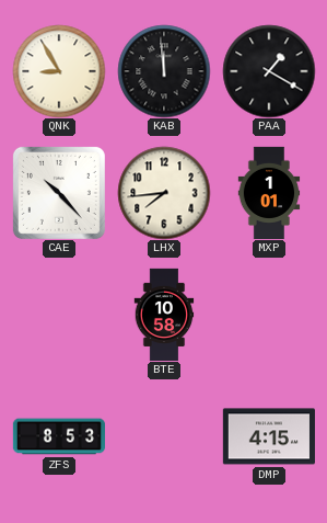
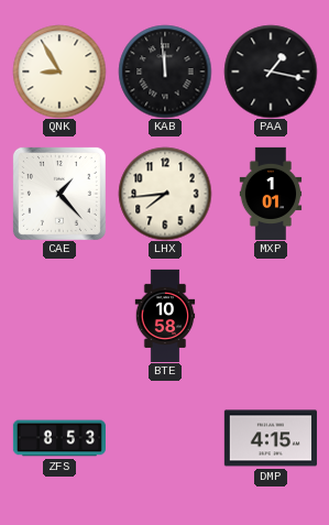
PAA: 1:20 -> 1:17 (271, 72)
CAE: 10:23 -> 1:23 (59, 194)
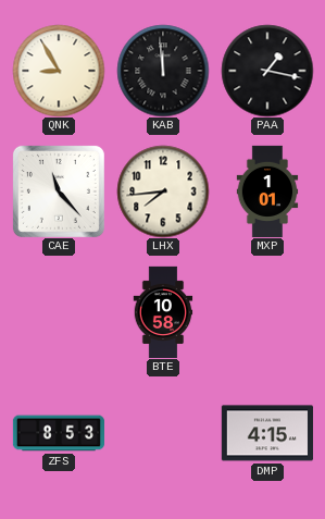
CAE: 1:23 -> 11:23 (59, 191)
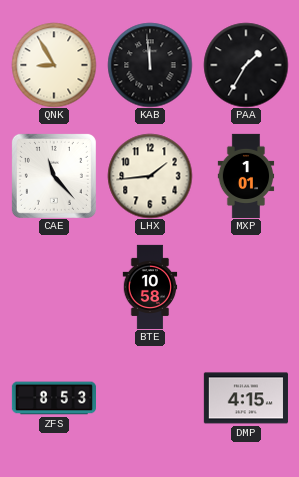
PAA: 1:17 -> 1:35 (246, 65)
LHX: 7:44 -> 1:44 (150, 176)
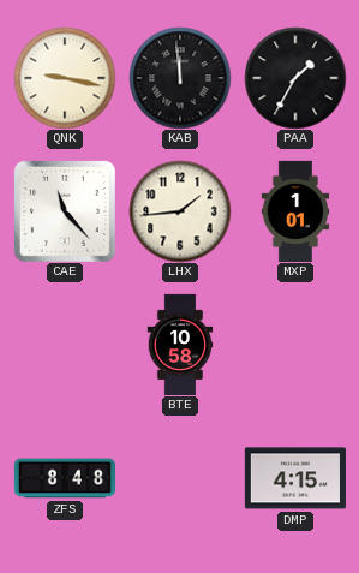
QNK: 8:55 -> 9:17 (65, 78)
ZFS: 8:53 -> 8:48 (64, 478)
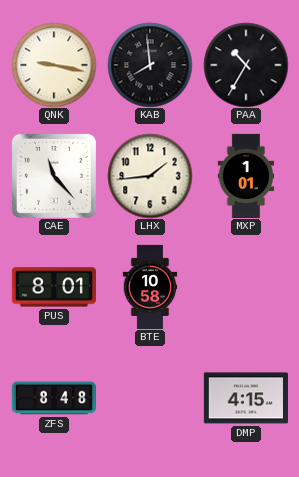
KAB: 11:59 -> 7:59 (150, 65)
PAA: 1:35 -> 10:35 (246, 65)
PUS: none -> 8:01 (54, 287)
